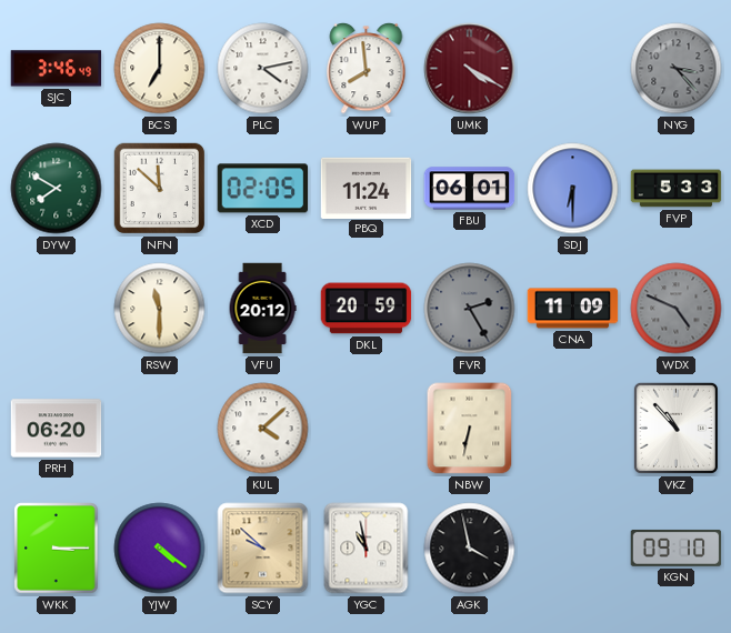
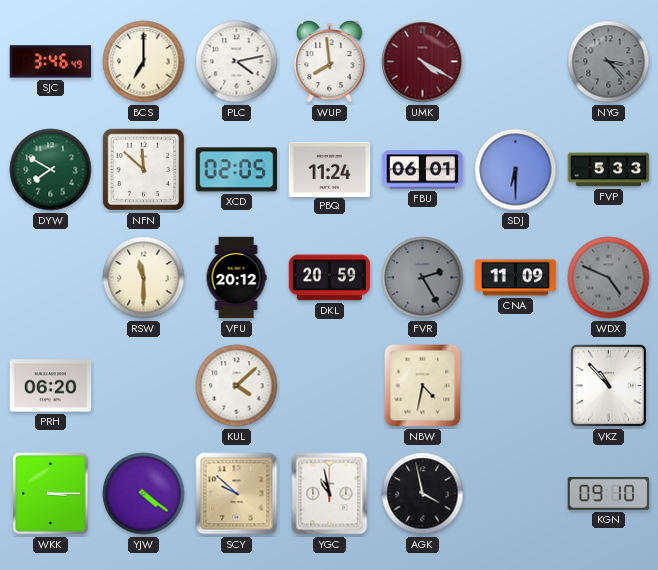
NBW: 6:32 -> 4:32 (423, 386)
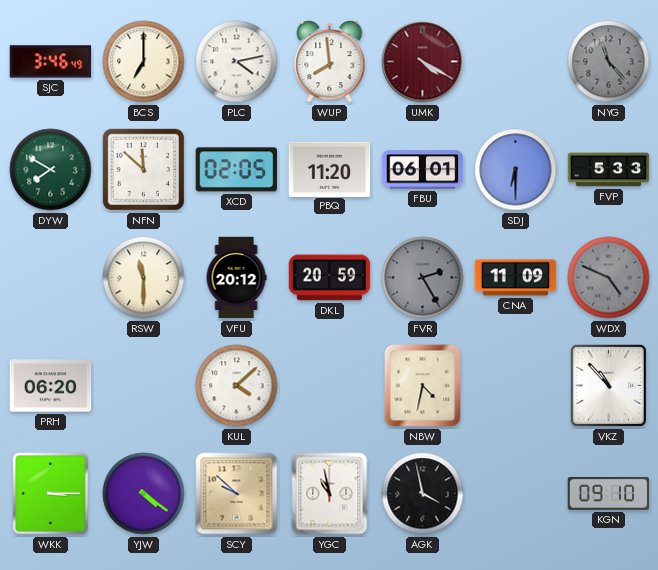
NYG: 3:23 -> 11:23 (609, 62)
PBQ: 11:24 -> 11:20 (330, 169)
